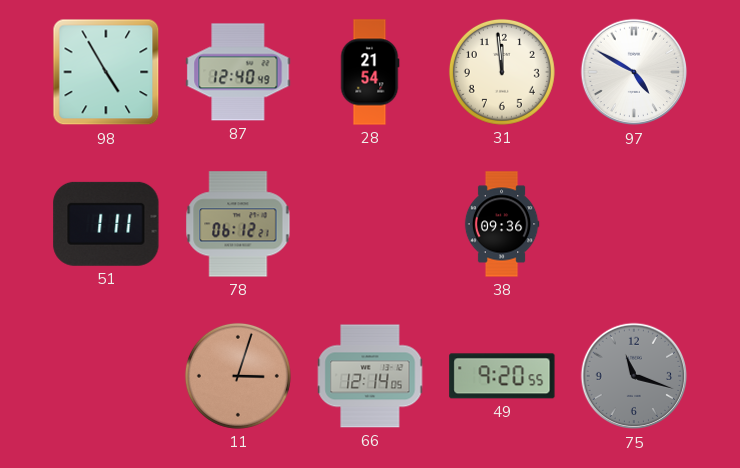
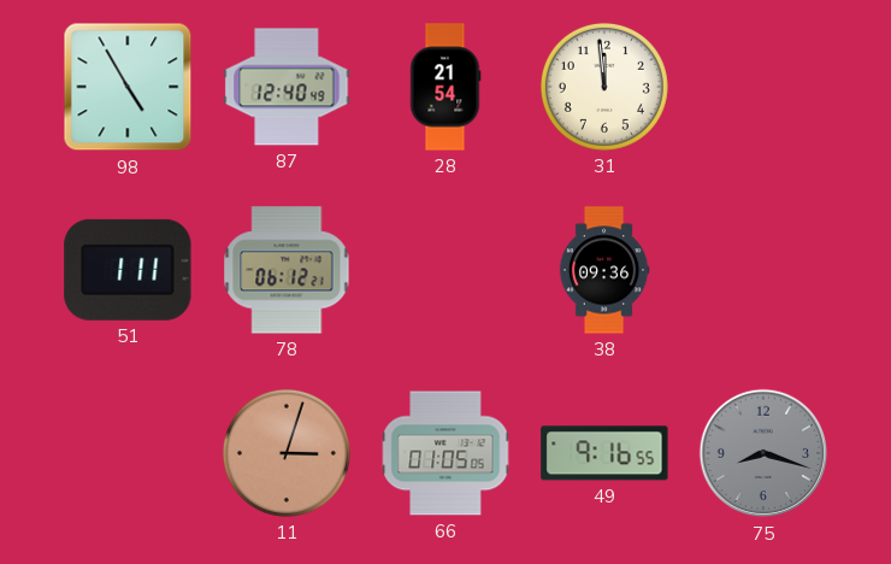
97: 4:50 -> none (634, 72)
66: 12:14 -> 01:05 (445, 453)
49: 9:20 -> 9:16 (604, 453)
75: 11:18 -> 8:18 (763, 453)
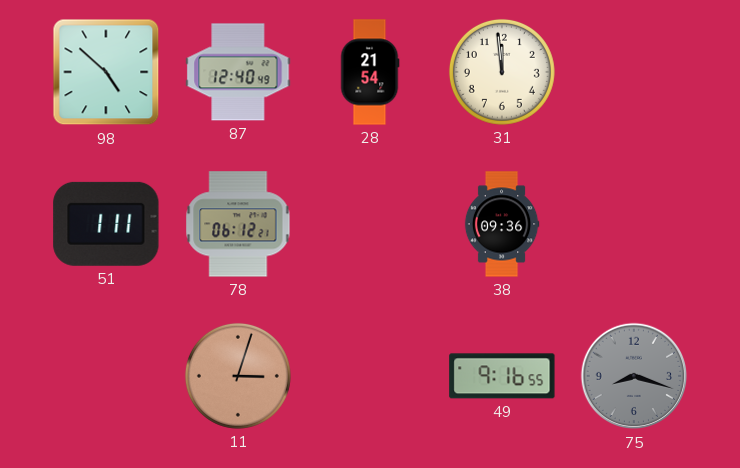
98: 4:55 -> 4:52 (106, 72)
66: 01:05 -> none (445, 453)
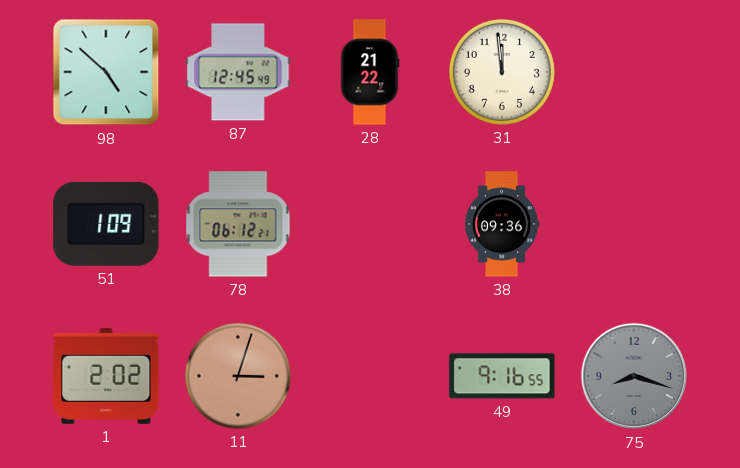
87: 12:40 -> 12:45 (238, 72)
28: 21:54 -> 21:22 (370, 72)
51: 1:11 -> 1:09 (106, 224)
1: none -> 2:02 (106, 376)
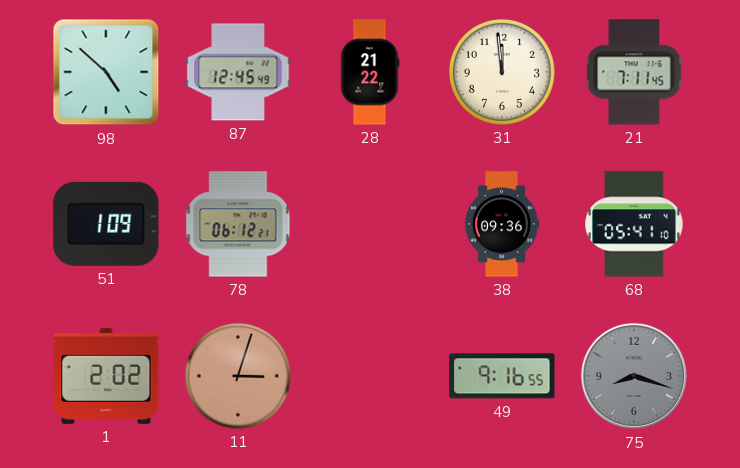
21: none -> 7:11 (634, 72)
68: none -> 05:41 (634, 224)
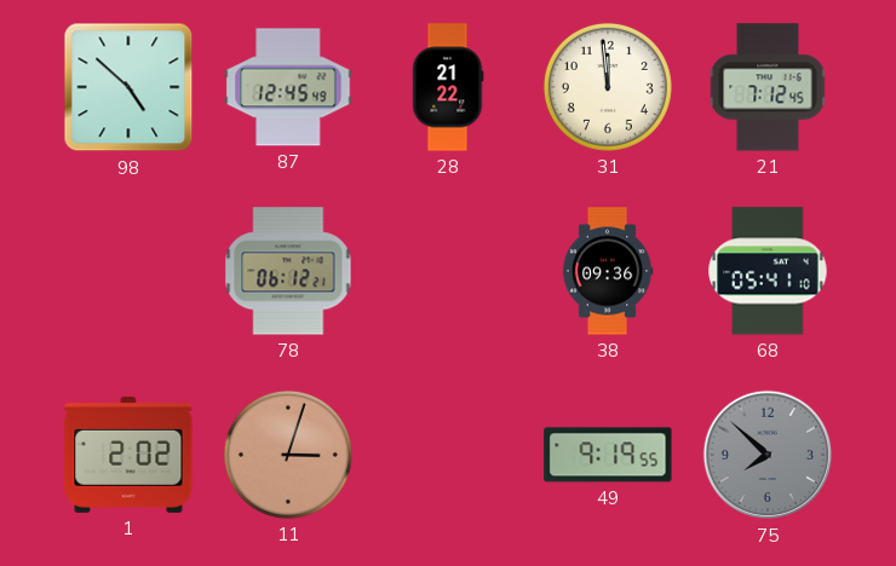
21: 7:11 -> 7:12 (768, 87)
51: 1:09 -> none (106, 224)
49: 9:16 -> 9:19 (608, 455)
75: 8:18 -> 7:52 (768, 455)
